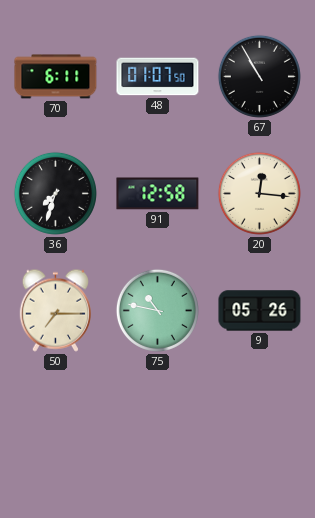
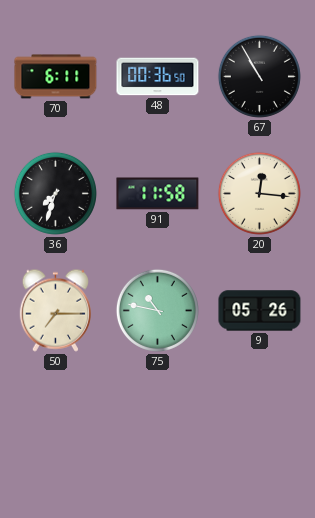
48: 01:07 -> 00:36 (158, 77)
91: 12:58 -> 11:58 (158, 194)
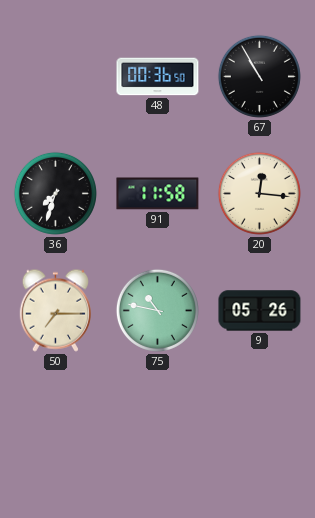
70: 6:11 -> none (56, 77)
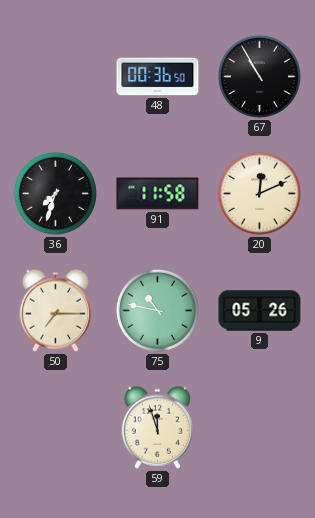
20: 12:16 -> 12:11 (259, 193)
59: none -> 11:57 (157, 427)
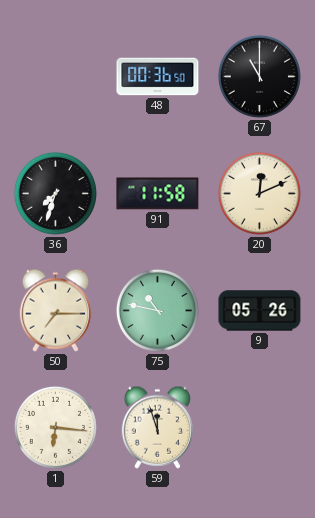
67: 10:55 -> 11:00 (259, 76)
1: none -> 6:16 (55, 427)
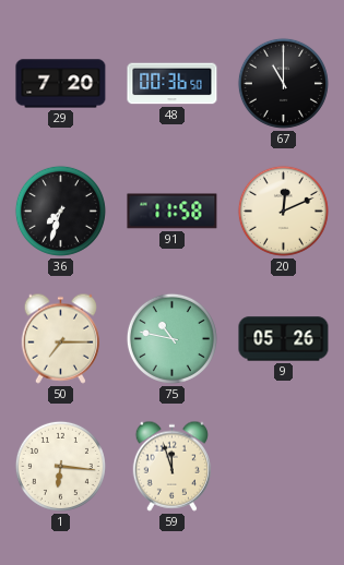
29: none -> 7:20 (61, 84)
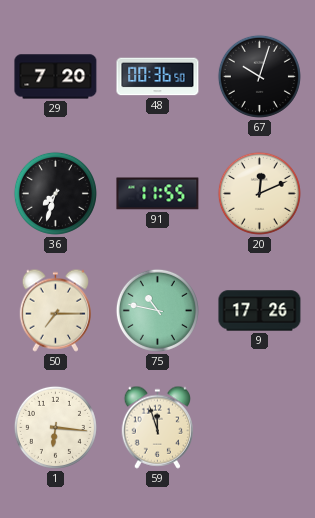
67: 11:00 -> 10:03 (259, 76)
91: 11:58 -> 11:55 (158, 194)
9: 05:26 -> 17:26 (260, 311)
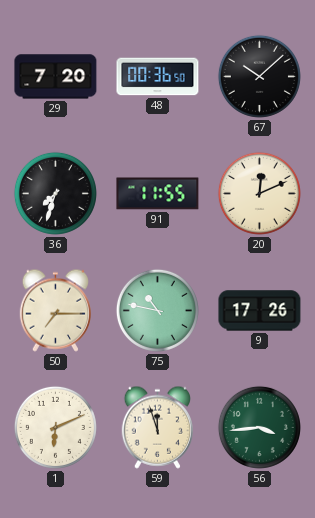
67: 10:03 -> 10:08 (259, 76)
1: 6:16 -> 6:11 (55, 427)
56: none -> 3:44 (259, 427)
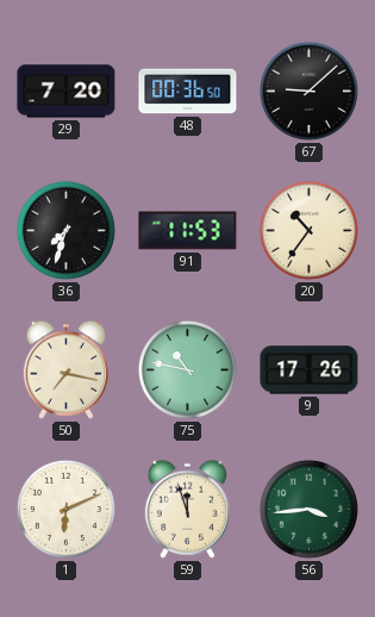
67: 10:08 -> 9:08 (308, 91)
91: 11:55 -> 11:53 (188, 231)
20: 12:11 -> 10:36 (308, 230)
50: 7:15 -> 7:17 (65, 369)
